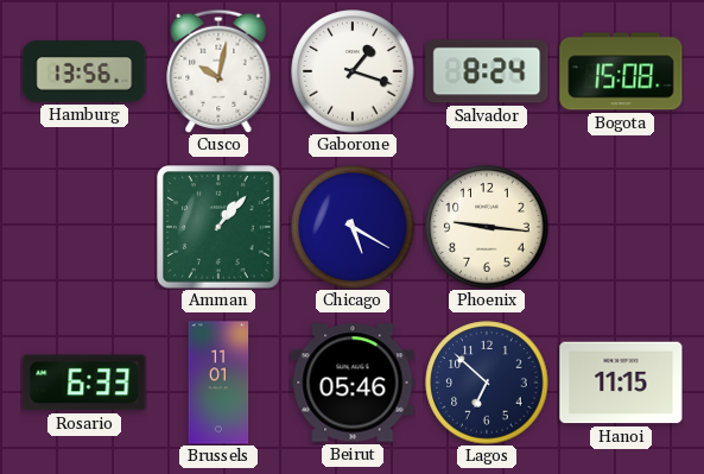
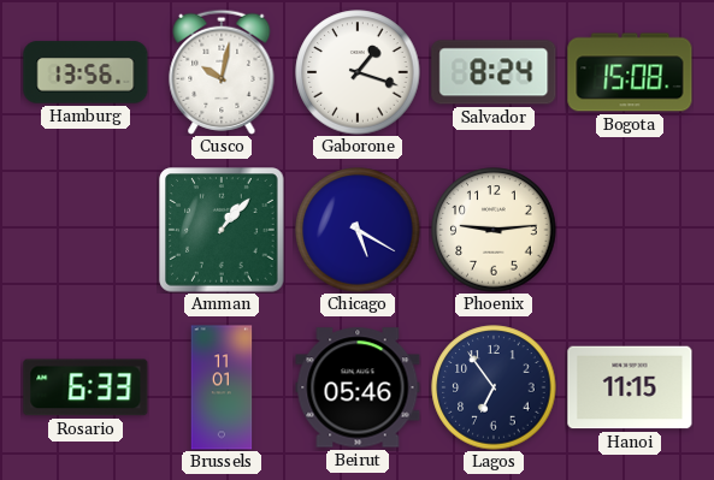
Phoenix: 9:16 -> 9:14 (494, 230)
Lagos: 6:52 -> 6:54 (494, 387)
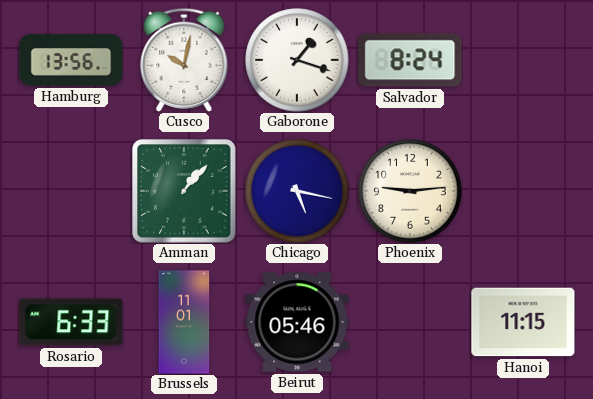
Bogota: 15:08 -> none (630, 72)
Chicago: 5:20 -> 5:17 (297, 191)
Lagos: 6:54 -> none (494, 387)
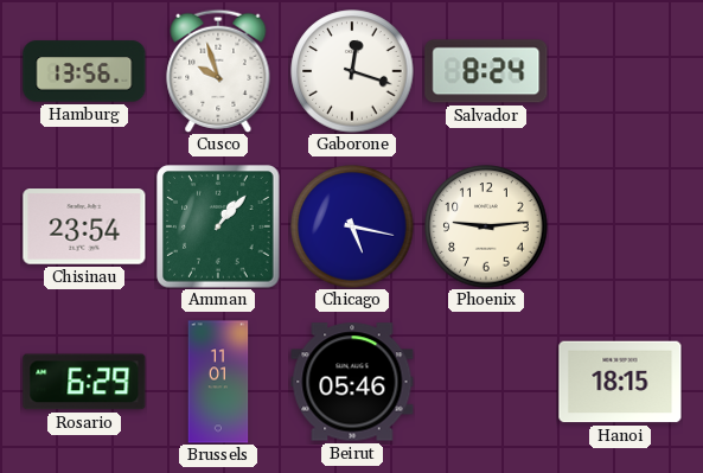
Cusco: 10:02 -> 9:57 (218, 71)
Gaborone: 1:18 -> 12:18 (352, 71)
Chisinau: none -> 23:54 (84, 226)
Rosario: 6:33 -> 6:29 (84, 382)
Hanoi: 11:15 -> 18:15 (620, 382)
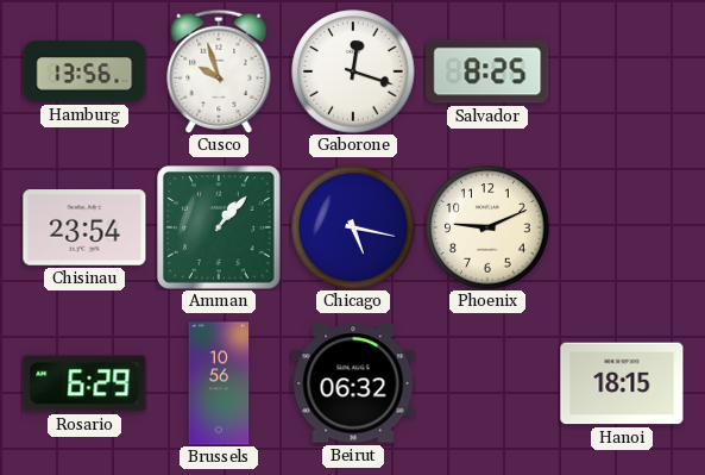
Salvador: 8:24 -> 8:25 (487, 71)
Phoenix: 9:14 -> 9:11 (487, 227)
Brussels: 11:01 -> 10:56 (219, 383)
Beirut: 05:46 -> 06:32 (353, 383)
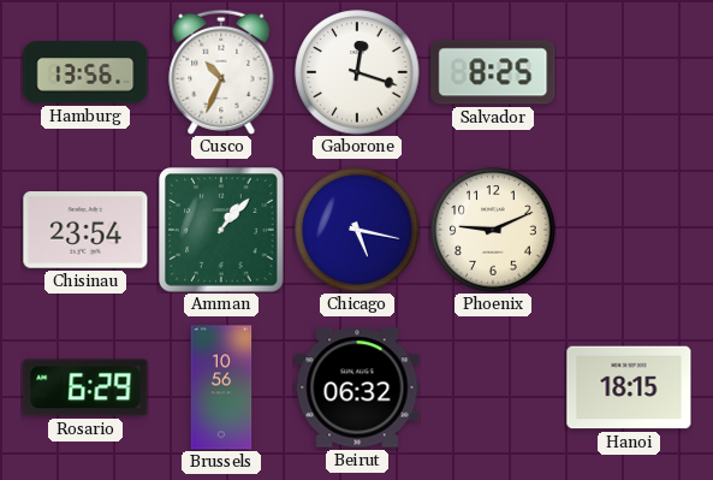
Cusco: 9:57 -> 10:34 (221, 72)
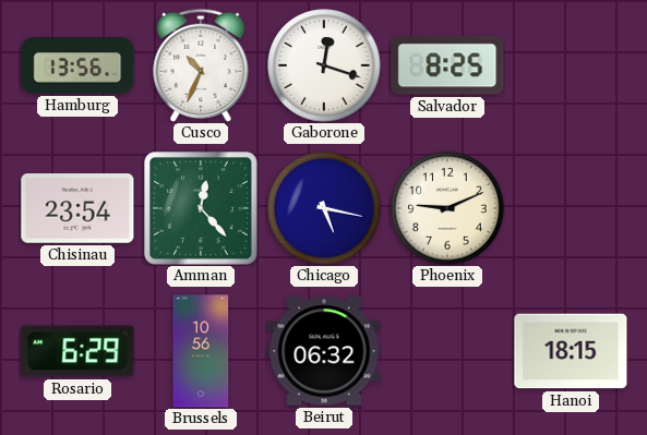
Amman: 1:07 -> 12:23 (201, 208)
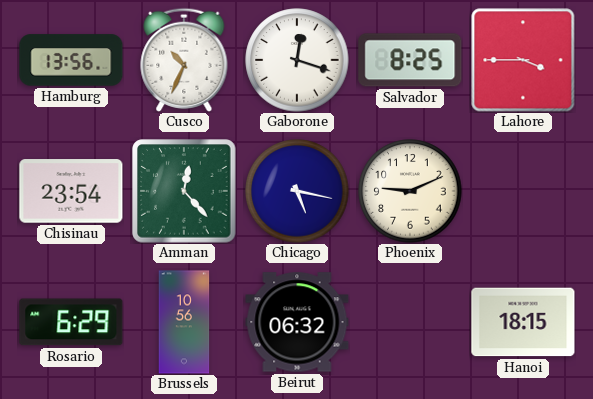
Lahore: none -> 3:45 (523, 60)
